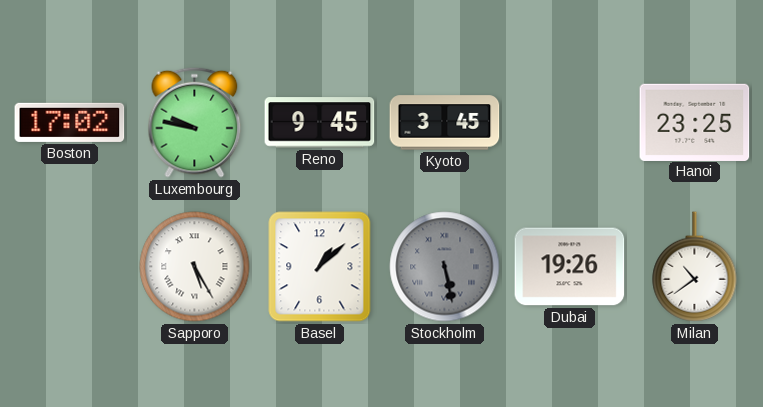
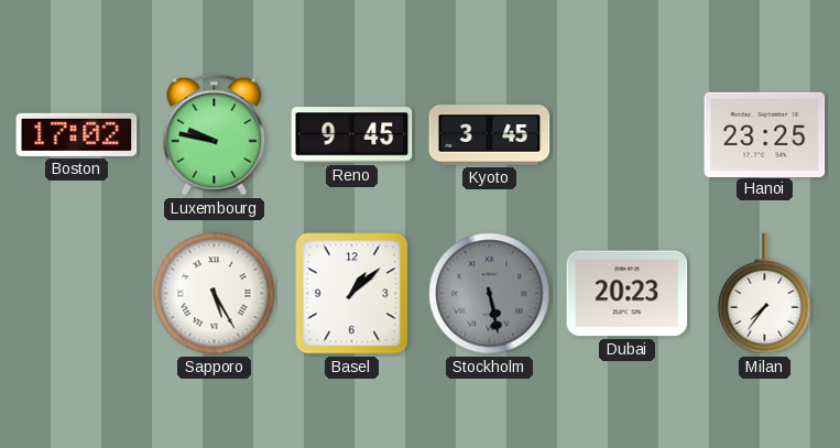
Dubai: 19:26 -> 20:23 (628, 294)
Milan: 10:39 -> 7:36 (765, 294)
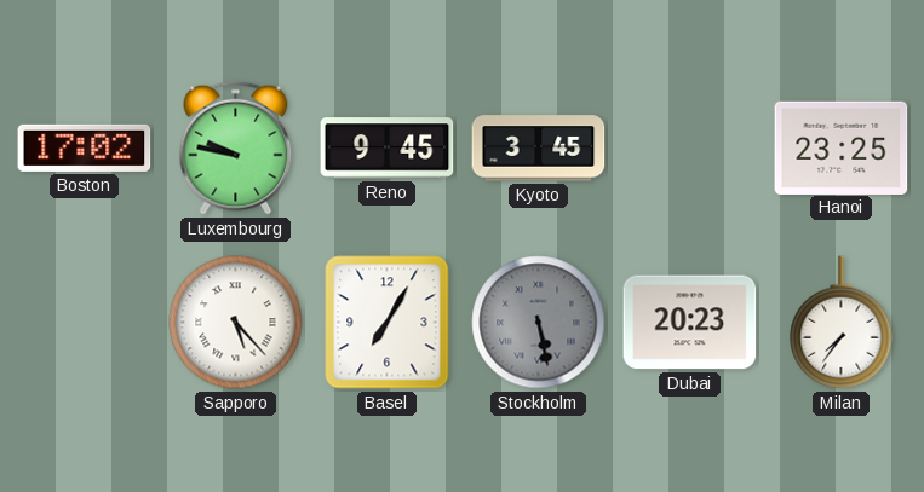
Sapporo: 5:25 -> 5:23 (236, 323)
Basel: 1:08 -> 7:05 (388, 323)
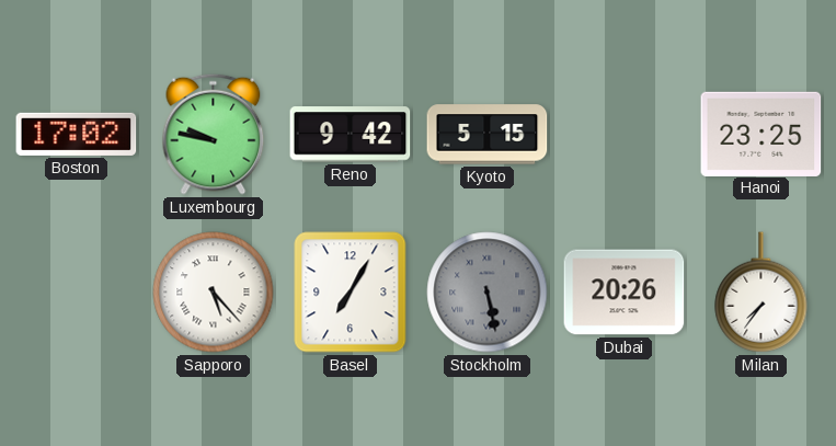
Reno: 9:45 -> 9:42 (351, 135)
Kyoto: 3:45 -> 5:15 (488, 135)
Dubai: 20:23 -> 20:26 (625, 293)
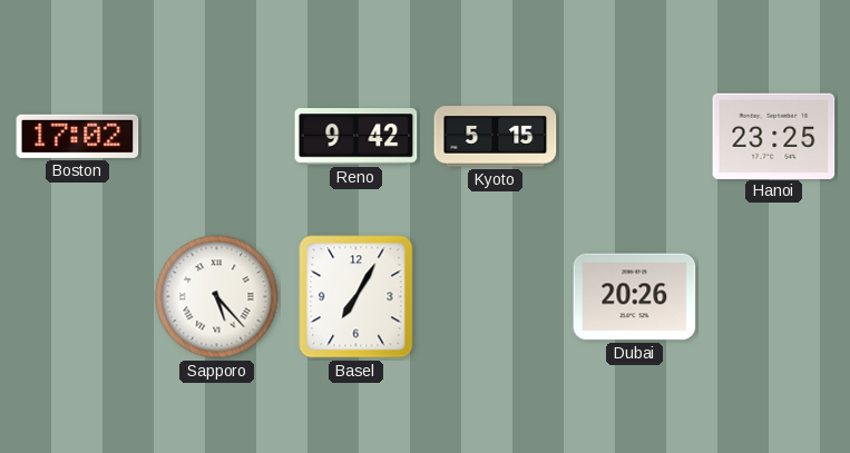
Luxembourg: 9:47 -> none (214, 134)
Stockholm: 5:28 -> none (488, 293)
Milan: 7:36 -> none (761, 293)
